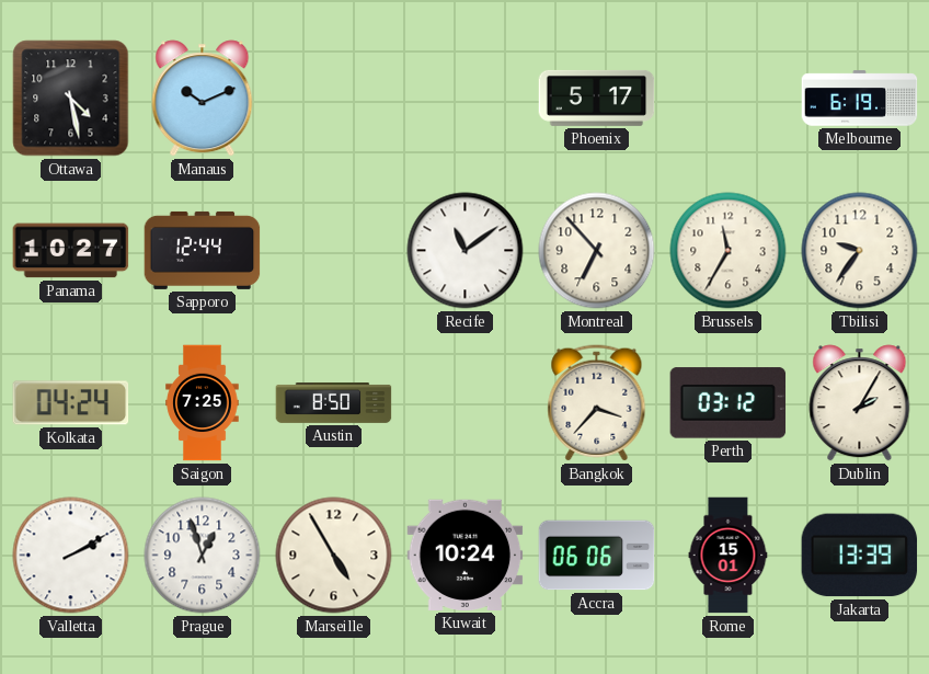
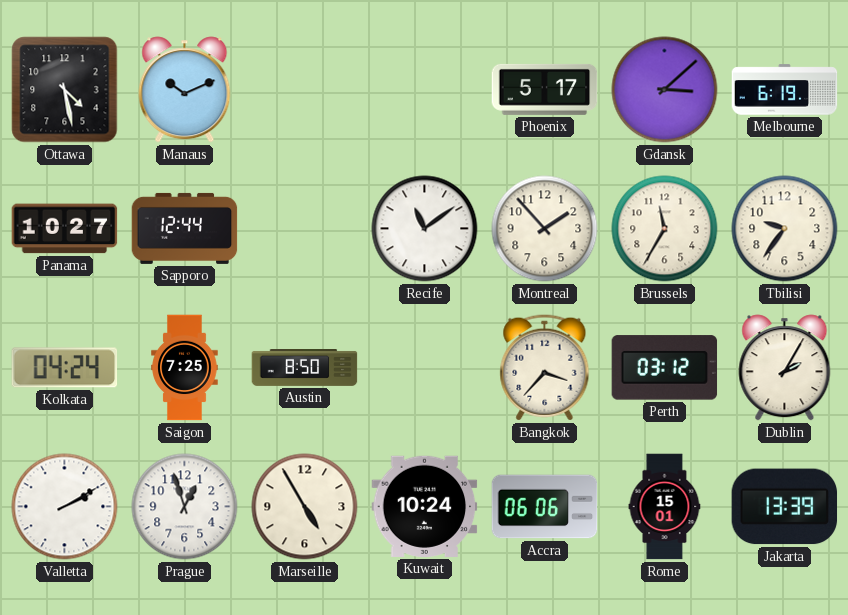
Gdansk: none -> 3:08 (665, 90)
Montreal: 6:53 -> 1:53 (545, 229)
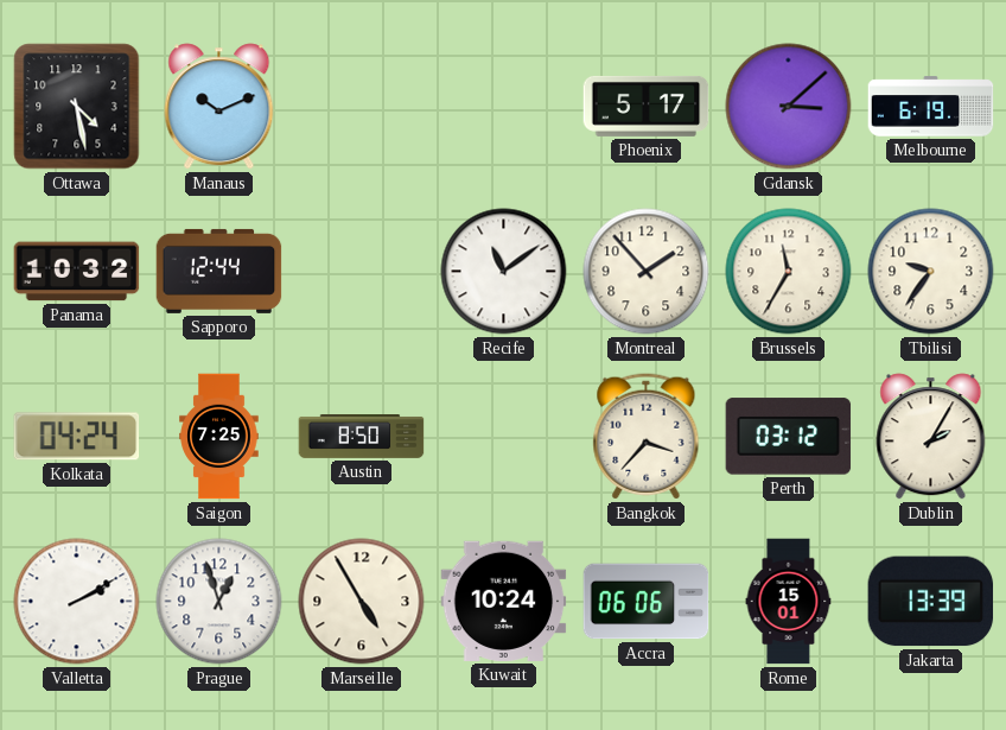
Panama: 10:27 -> 10:32 (77, 272)
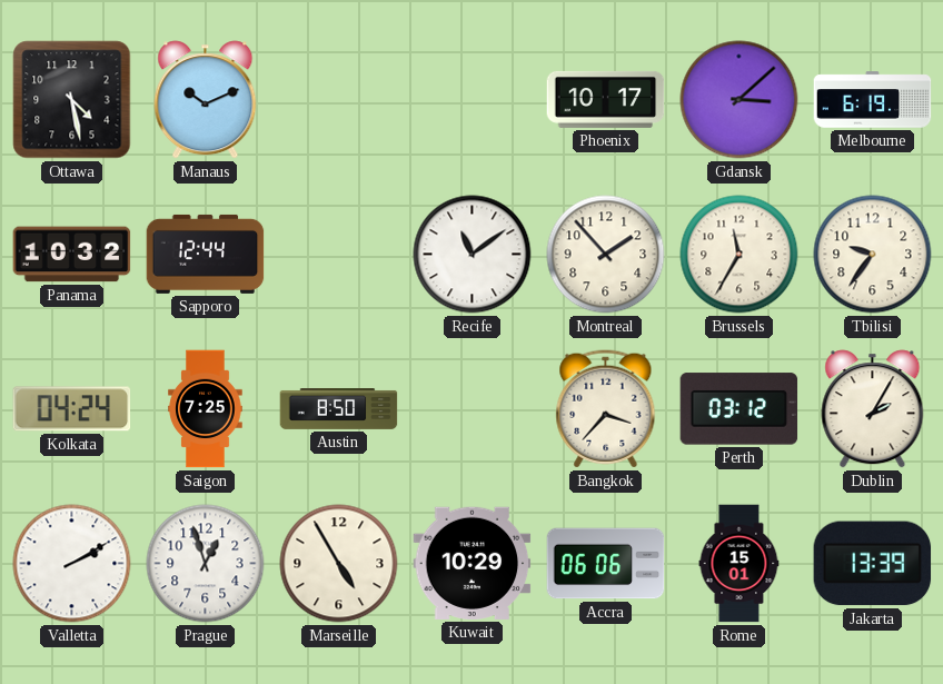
Phoenix: 5:17 -> 10:17 (606, 99)
Kuwait: 10:24 -> 10:29 (473, 563)
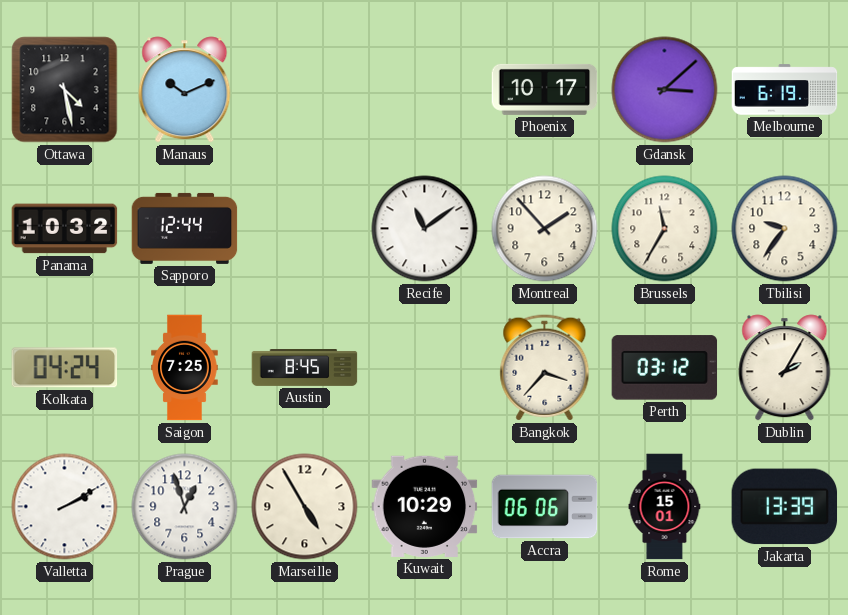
Austin: 8:50 -> 8:45 (305, 368)
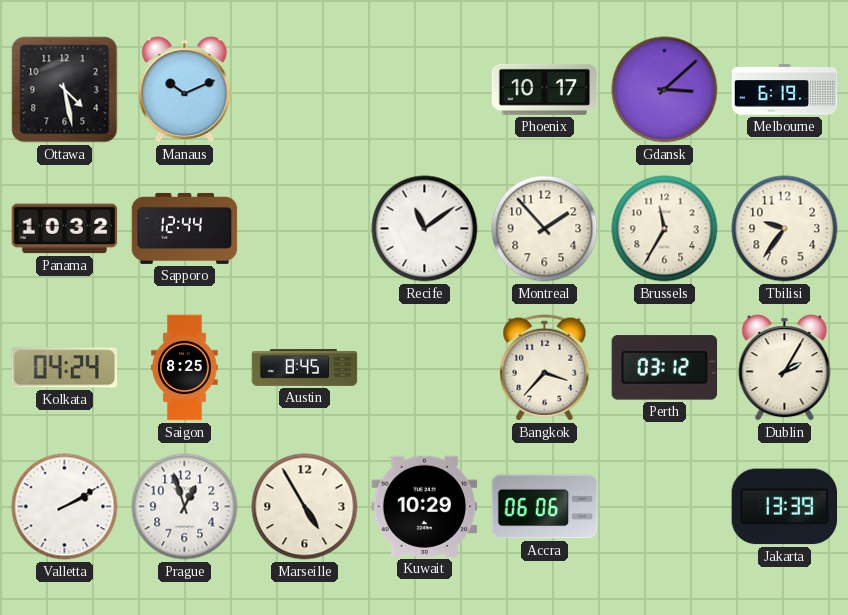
Saigon: 7:25 -> 8:25 (185, 368)
Rome: 15:01 -> none (665, 507)
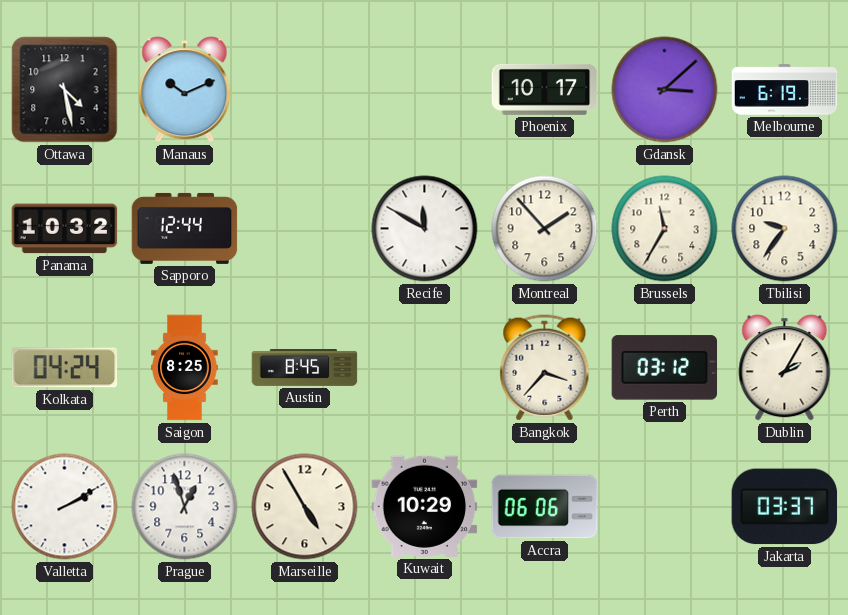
Recife: 11:09 -> 11:50 (425, 229)
Jakarta: 13:39 -> 03:37 (785, 507)
